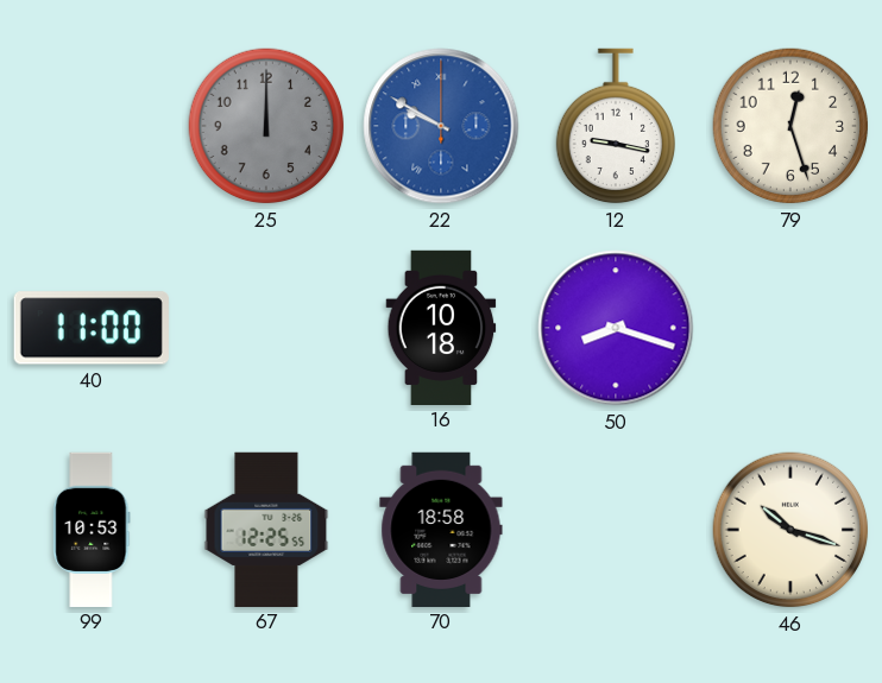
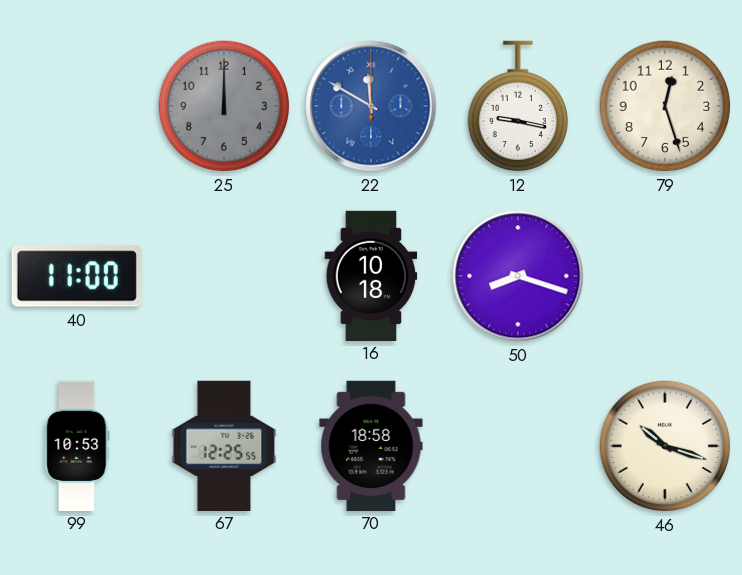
22: 9:50 -> 11:50 (371, 106)
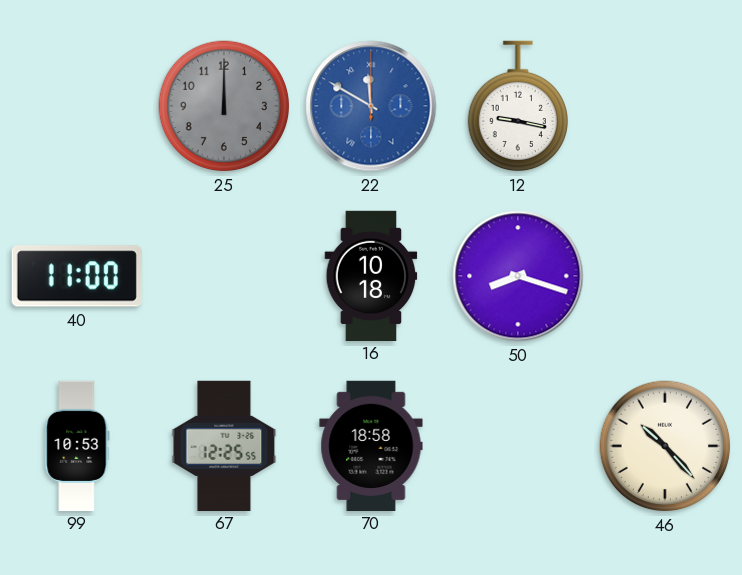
79: 12:27 -> none (665, 106)
46: 10:18 -> 10:23 (665, 446)
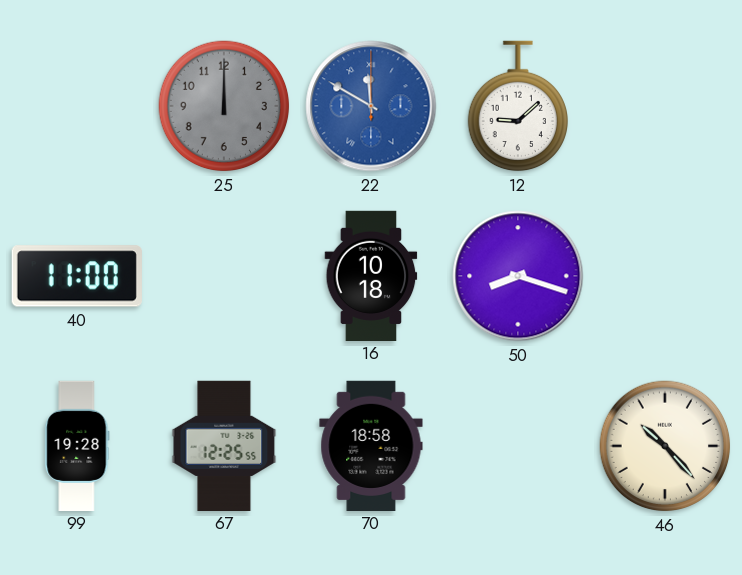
12: 9:17 -> 9:08 (517, 106)
99: 10:53 -> 19:28 (77, 445)
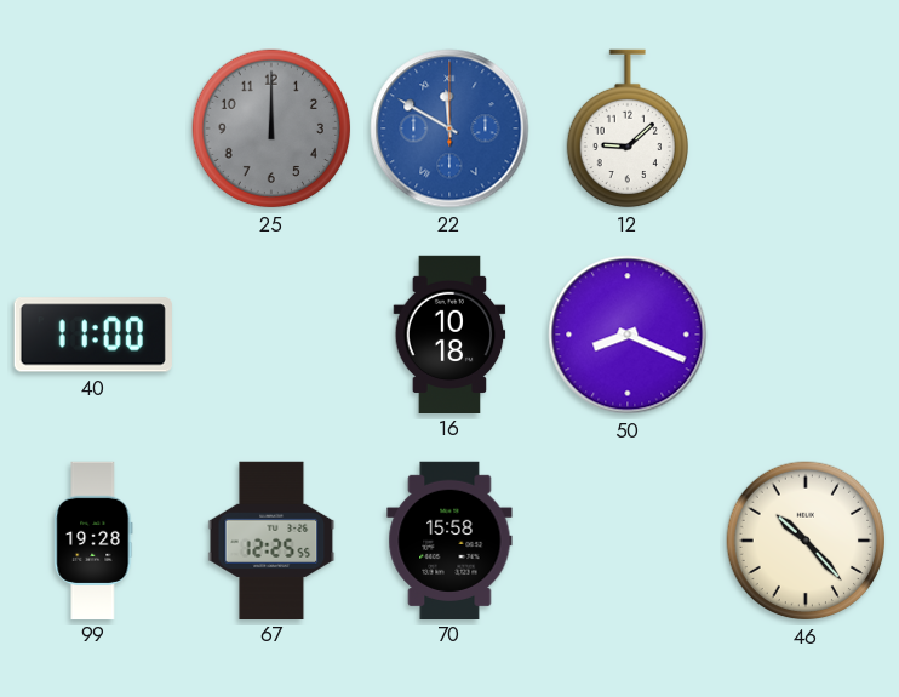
50: 8:18 -> 8:19 (628, 335)
70: 18:58 -> 15:58 (449, 539)
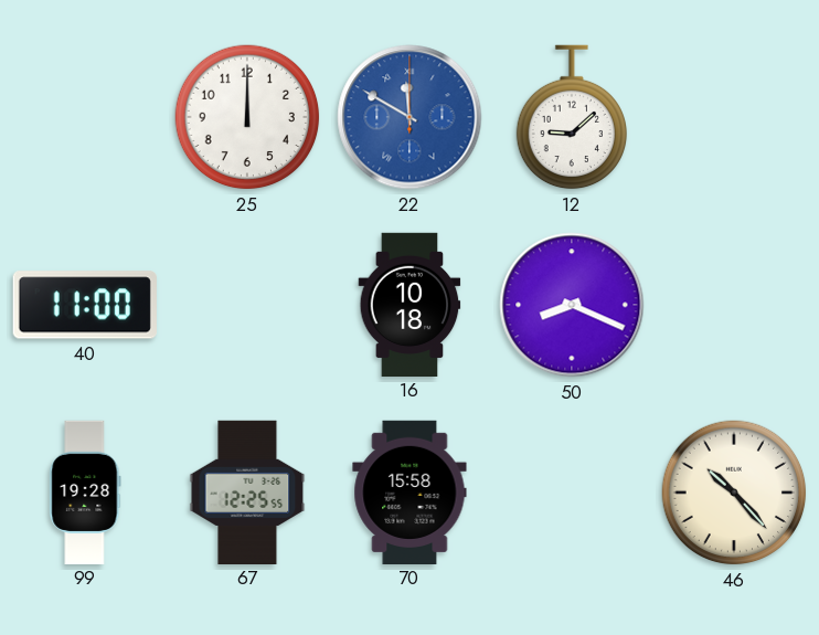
25 dial: grey -> white (247, 117)
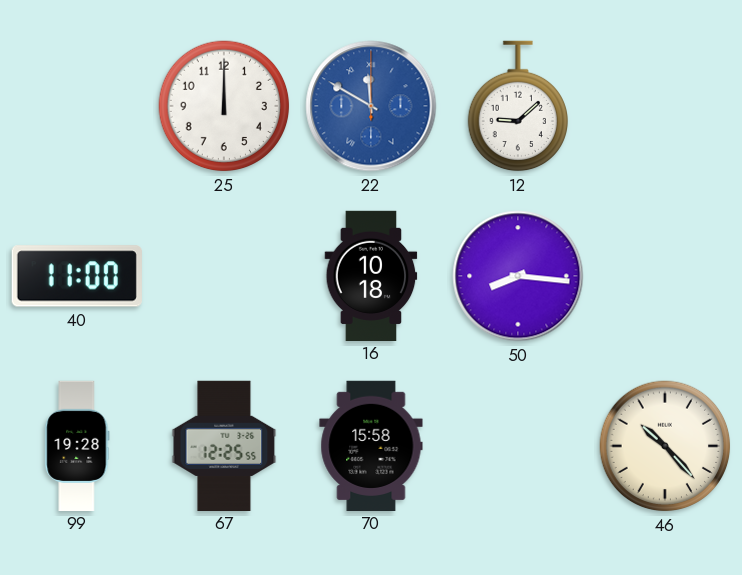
50: 8:19 -> 8:16 (518, 276)
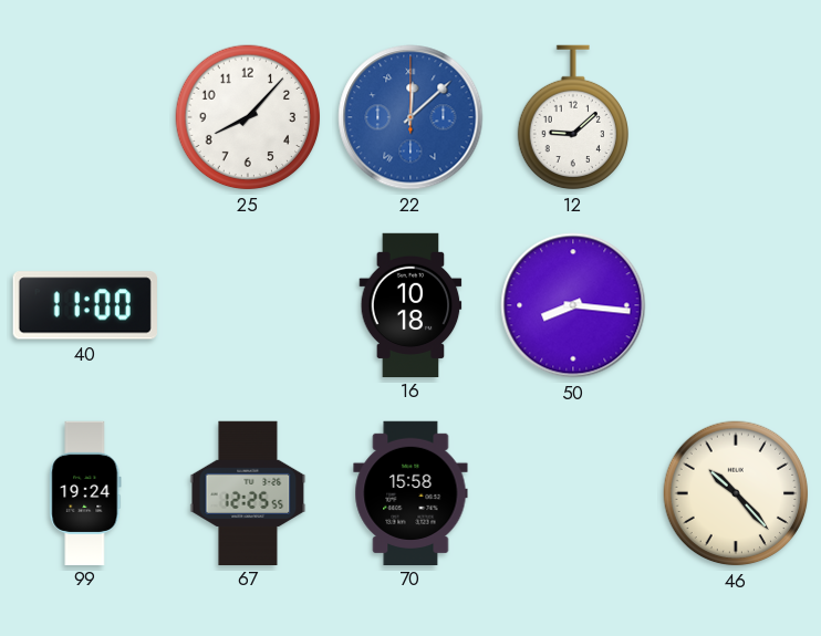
25: 12:00 -> 8:07 (248, 117)
22: 11:50 -> 12:08 (410, 117)
99: 19:28 -> 19:24 (85, 492)
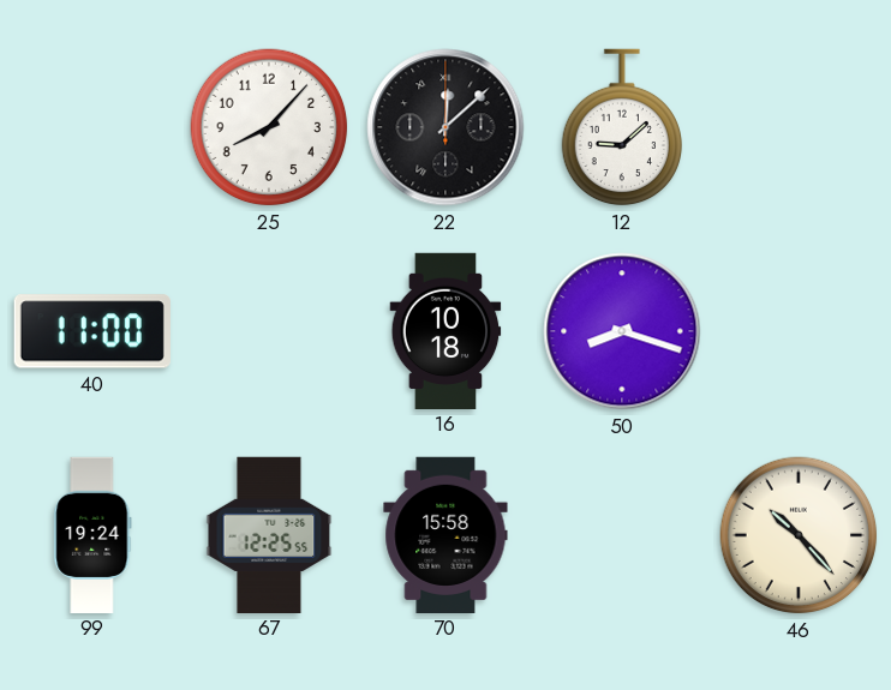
22 dial: blue -> black (445, 127)
50: 8:16 -> 8:18 (622, 331)
